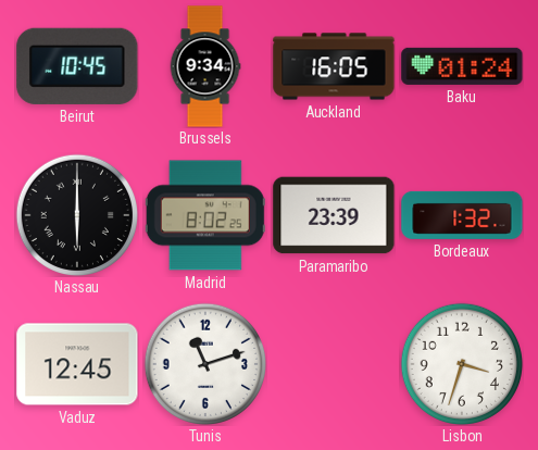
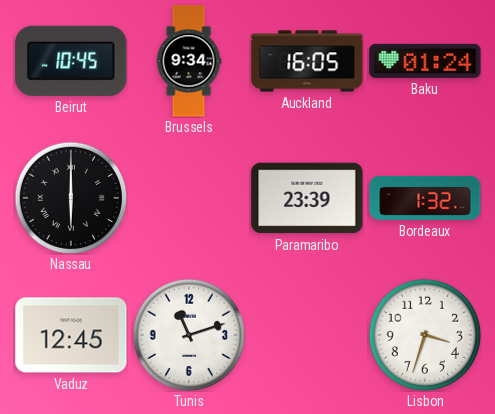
Madrid: 8:02 -> none (205, 215)
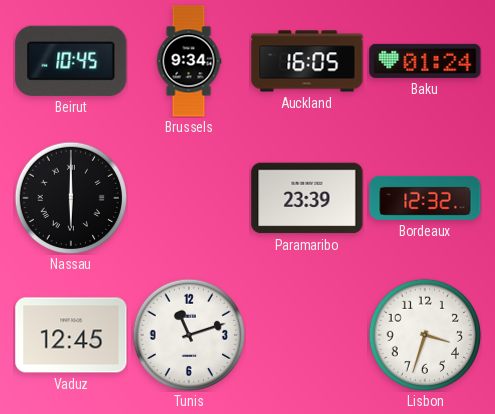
Bordeaux: 1:32 -> 12:32 (425, 198)
